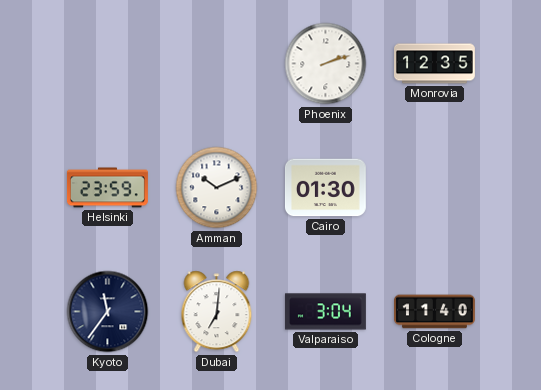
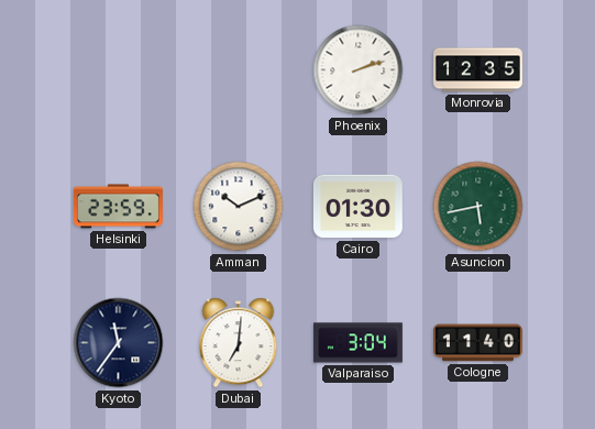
Asuncion: none -> 5:43 (478, 207)
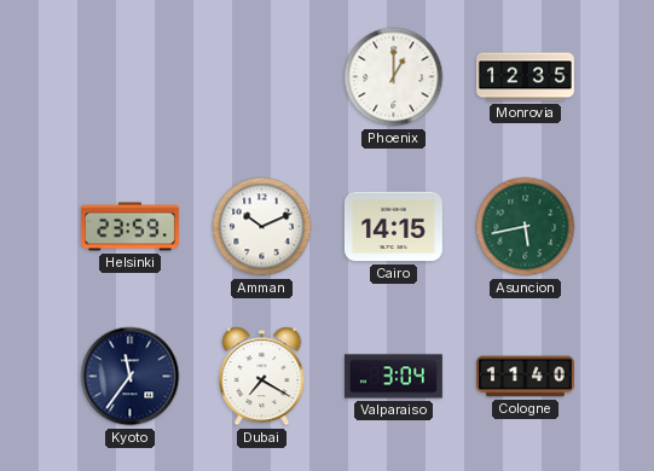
Phoenix: 2:12 -> 1:00 (394, 77)
Cairo: 01:30 -> 14:15 (393, 227)
Dubai: 7:01 -> 7:20 (262, 377)
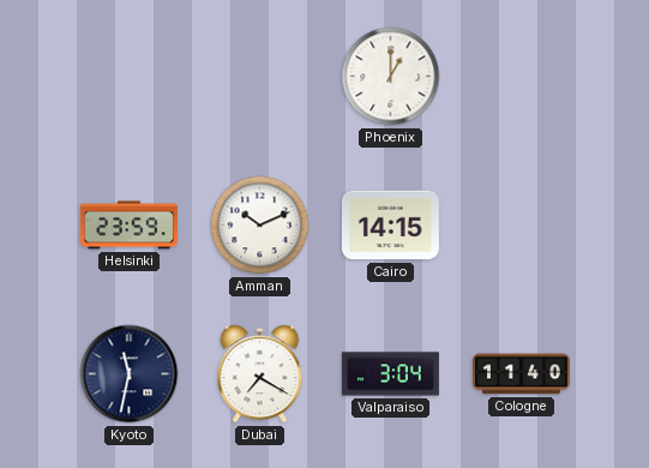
Monrovia: 12:35 -> none (526, 77)
Asuncion: 5:43 -> none (526, 227)
Kyoto: 11:36 -> 11:32 (130, 374)
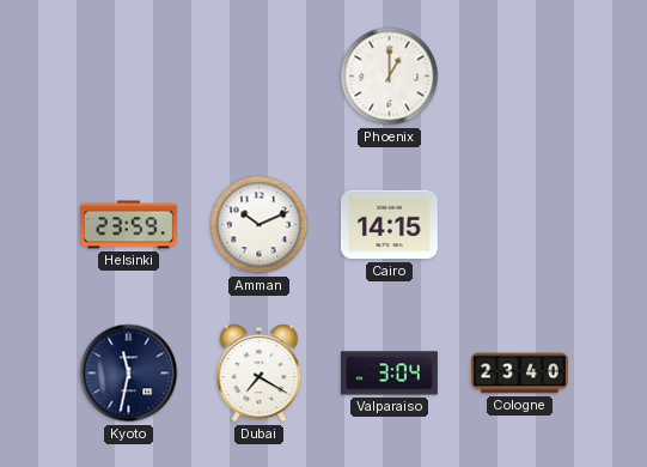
Cologne: 11:40 -> 23:40 (520, 374)
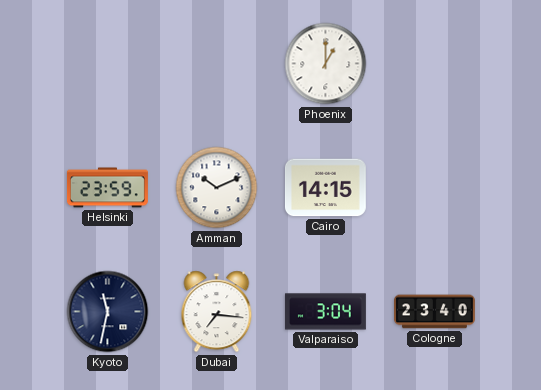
Dubai: 7:20 -> 7:16 (217, 312)
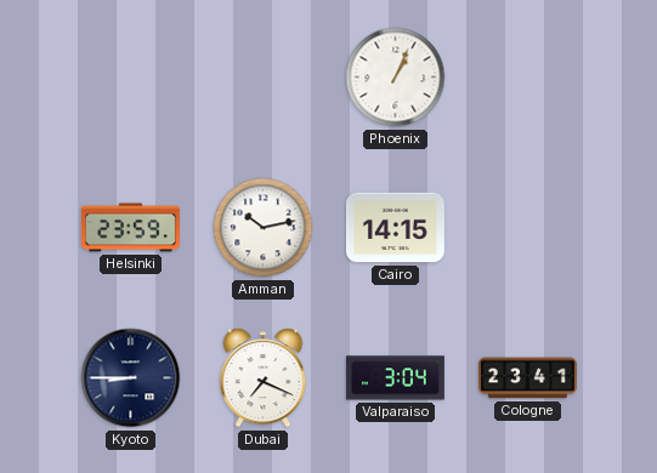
Phoenix: 1:00 -> 1:04 (396, 78)
Amman: 10:11 -> 10:13 (264, 228)
Kyoto: 11:32 -> 8:45 (131, 378)
Dubai: 7:16 -> 7:19 (264, 378)
Cologne: 23:40 -> 23:41 (528, 378)
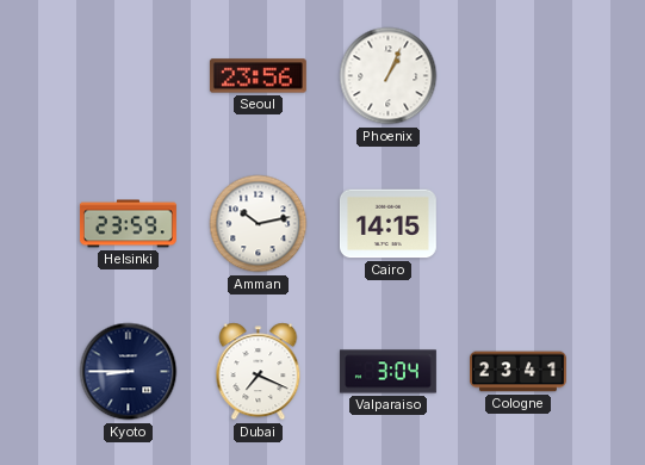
Seoul: none -> 23:56 (258, 76)
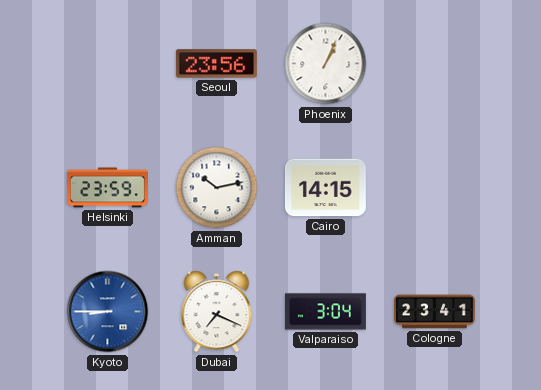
Kyoto dial: navy -> blue (108, 312)
